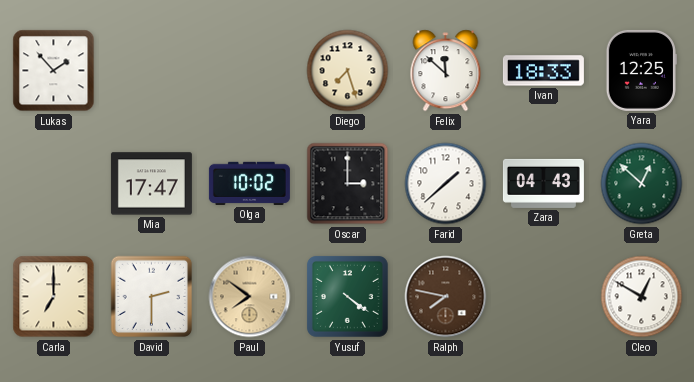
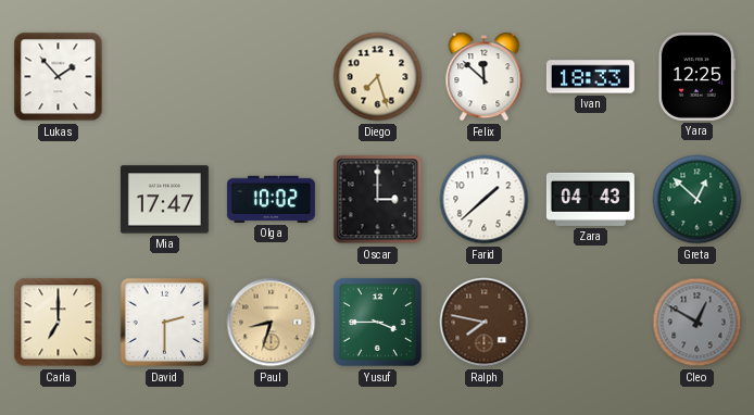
Paul: 7:51 -> 8:33 (272, 323)
Yusuf: 4:21 -> 3:45 (377, 322)
Cleo dial: white -> grey (698, 323)
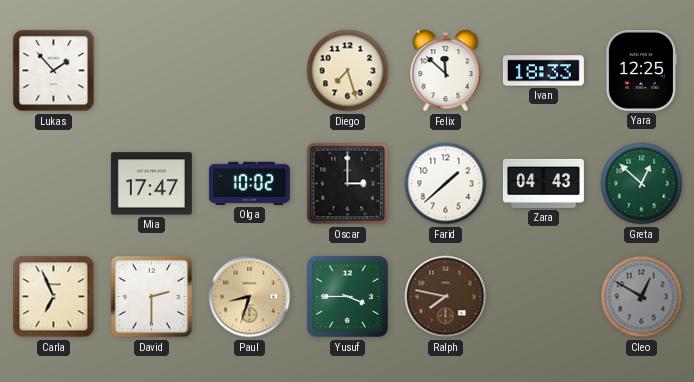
Carla: 7:00 -> 6:56 (54, 297)
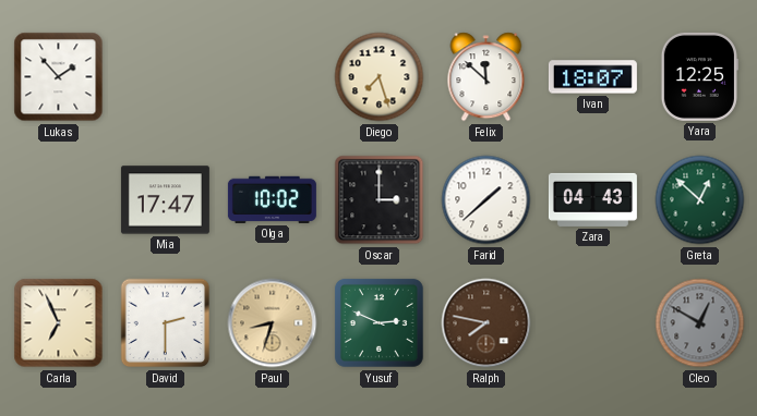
Ivan: 18:33 -> 18:07 (592, 77)
Yusuf: 3:45 -> 2:49 (378, 322)
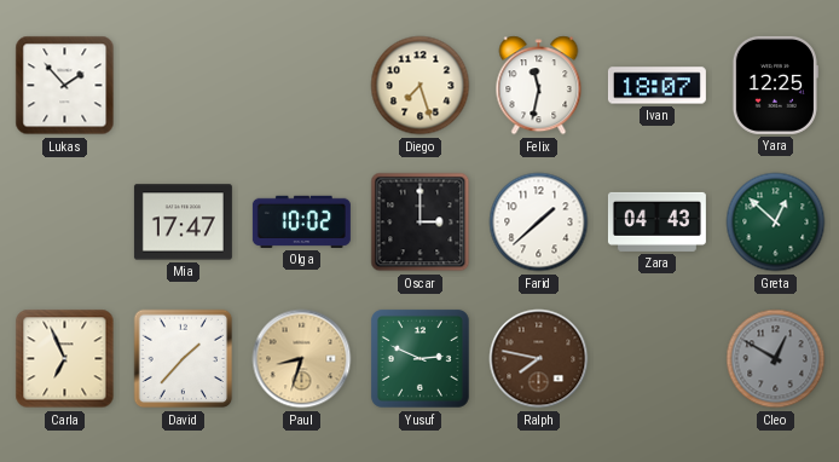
Felix: 11:52 -> 11:32 (539, 86)
David: 2:30 -> 1:37 (184, 359)
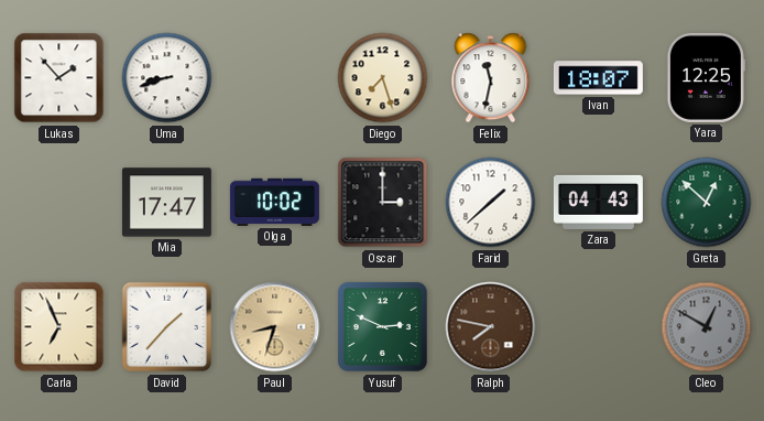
Uma: none -> 8:42 (167, 78)
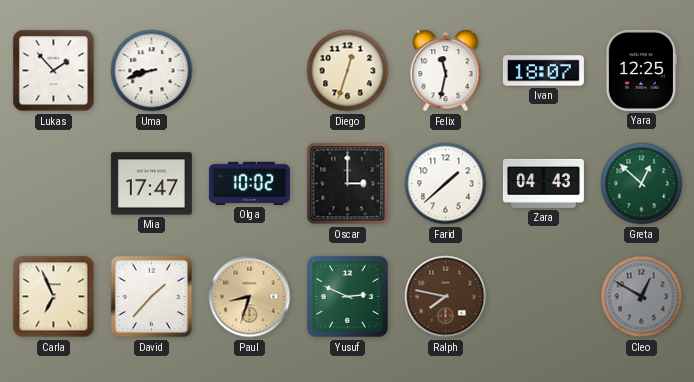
Diego: 7:27 -> 12:33 (348, 71)
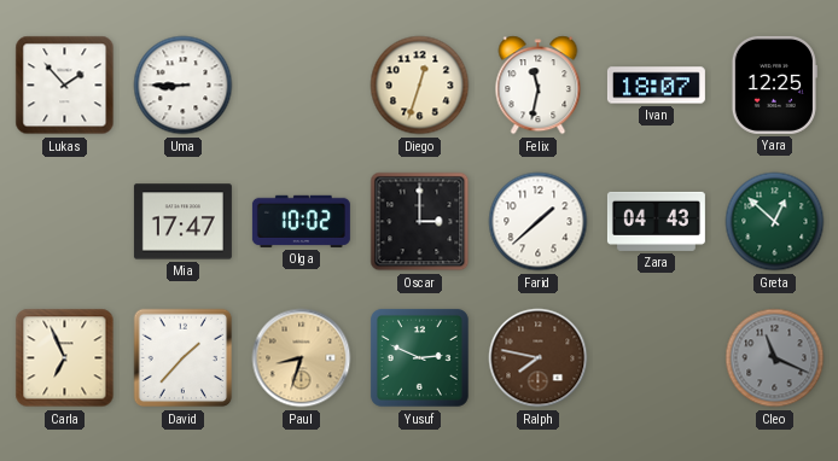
Uma: 8:42 -> 8:45 (184, 86)
Cleo: 12:50 -> 11:19 (775, 358)
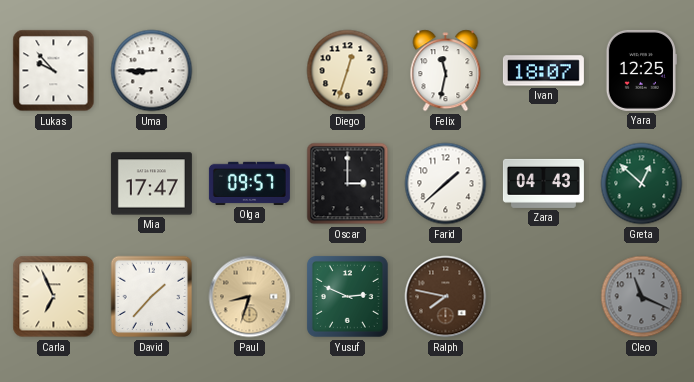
Lukas: 1:53 -> 9:53 (54, 71)
Olga: 10:02 -> 09:57 (249, 183)
